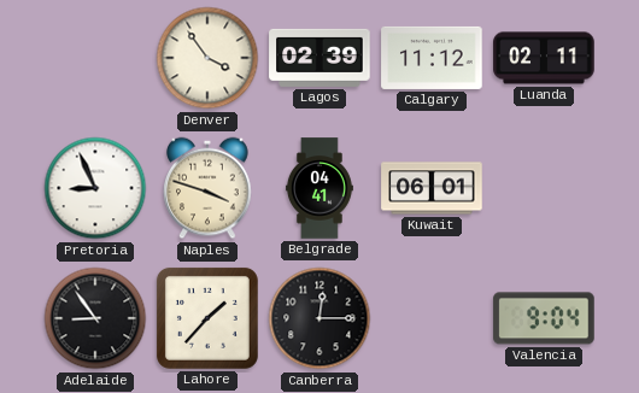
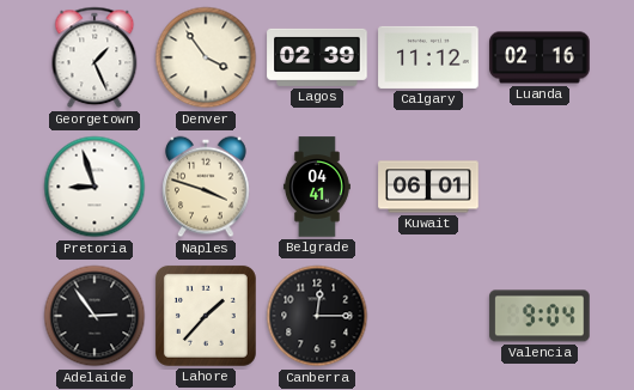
Georgetown: none -> 1:26 (95, 57)
Luanda: 02:11 -> 02:16 (539, 57)
Pretoria: 8:56 -> 8:57 (95, 187)
Adelaide: 8:54 -> 2:54 (95, 316)
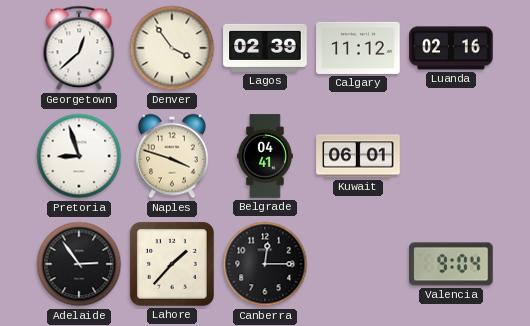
Georgetown: 1:26 -> 12:38 (79, 48)
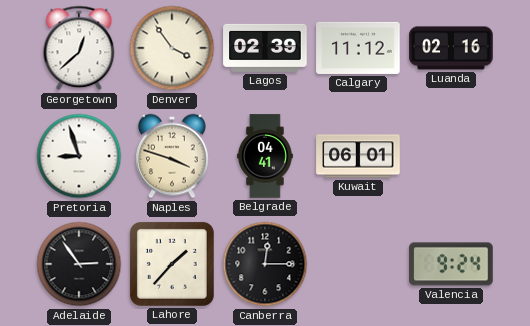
Valencia: 9:04 -> 9:24 (451, 264)
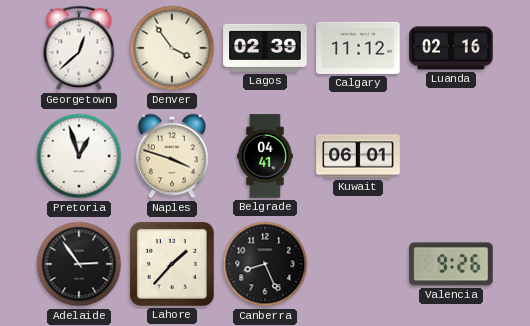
Pretoria: 8:57 -> 12:57 (79, 156)
Canberra: 12:15 -> 8:26 (265, 264)
Valencia: 9:24 -> 9:26 (451, 264)
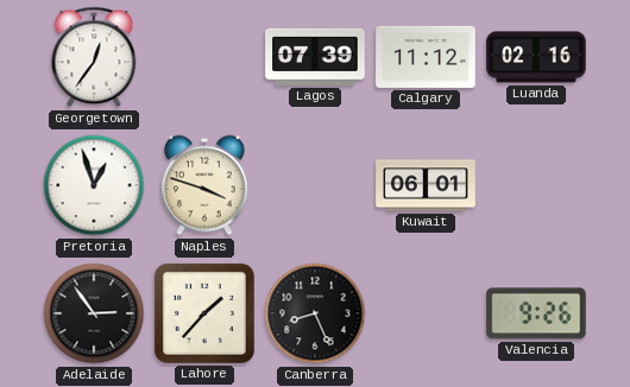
Georgetown: 12:38 -> 12:36 (94, 57)
Denver: 3:54 -> none (172, 48)
Lagos: 02:39 -> 07:39 (315, 57)
Belgrade: 04:41 -> none (265, 156)
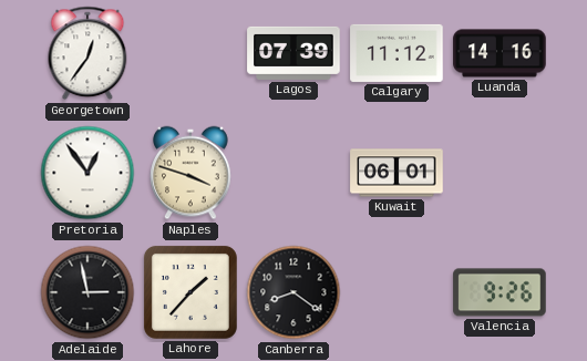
Luanda: 02:16 -> 14:16 (500, 53)
Pretoria: 12:57 -> 12:54 (87, 173)
Adelaide: 2:54 -> 2:58 (87, 292)
Canberra: 8:26 -> 8:21 (293, 292)
